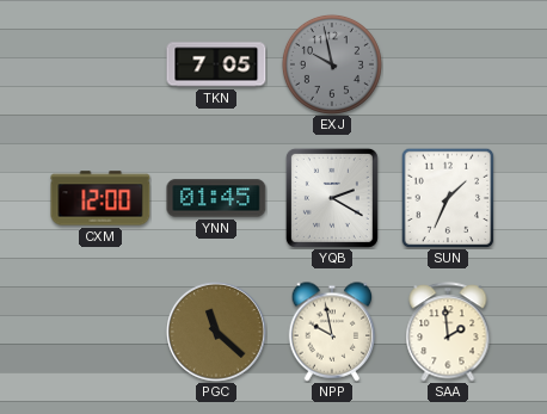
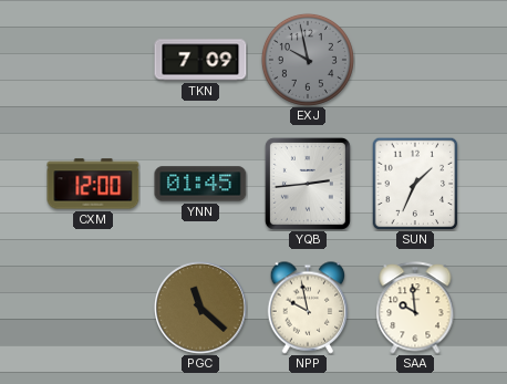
TKN: 7:05 -> 7:09 (200, 60)
YQB: 2:20 -> 2:44 (308, 184)
SAA: 1:59 -> 9:59 (415, 308)
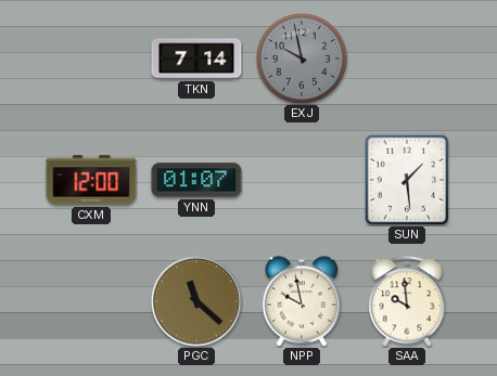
TKN: 7:09 -> 7:14 (196, 59)
YNN: 01:45 -> 01:07 (196, 180)
YQB: 2:44 -> none (308, 184)
SUN: 1:34 -> 1:29 (407, 180)
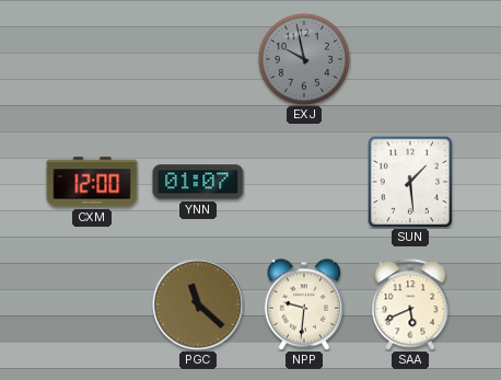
TKN: 7:14 -> none (196, 59)
NPP: 9:58 -> 9:31 (304, 304)
SAA: 9:59 -> 5:41 (410, 304)
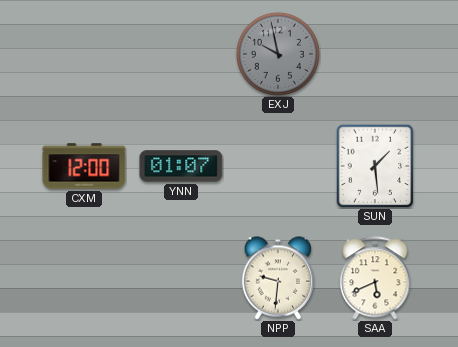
PGC: 11:22 -> none (199, 306)
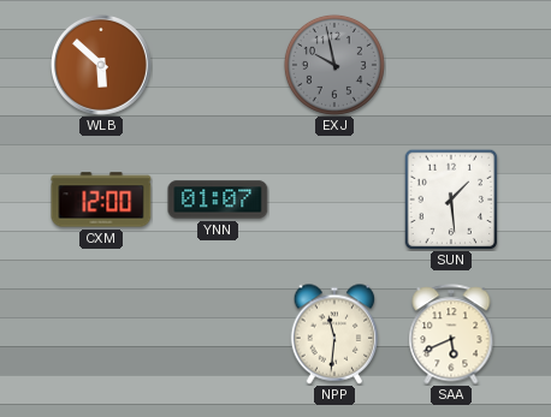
WLB: none -> 5:52 (102, 66)
NPP: 9:31 -> 11:31 (334, 334)
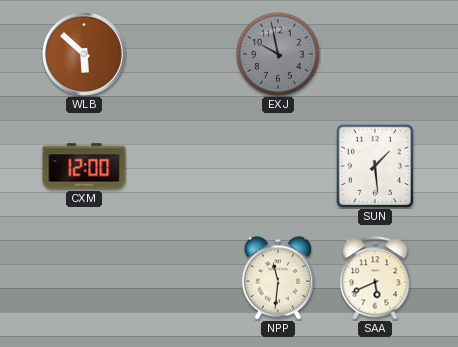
YNN: 01:07 -> none (218, 199)
